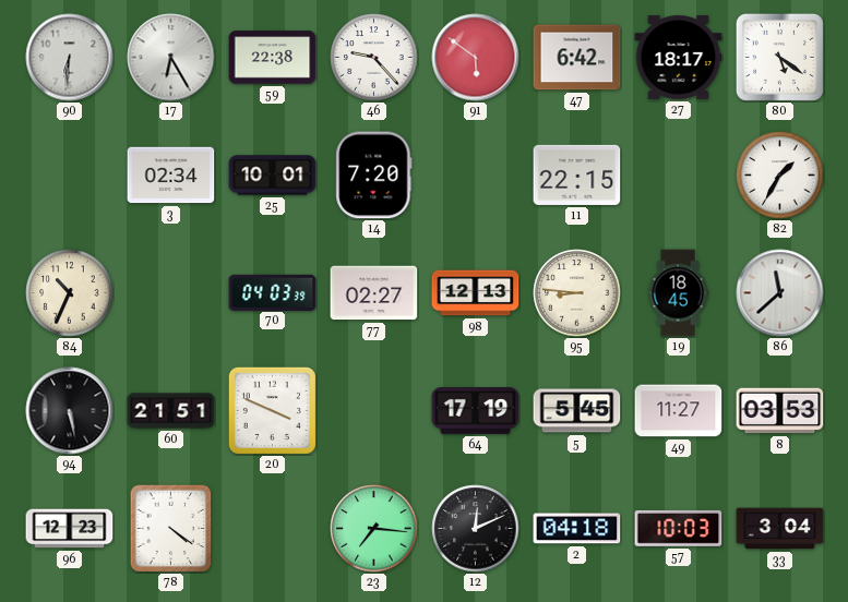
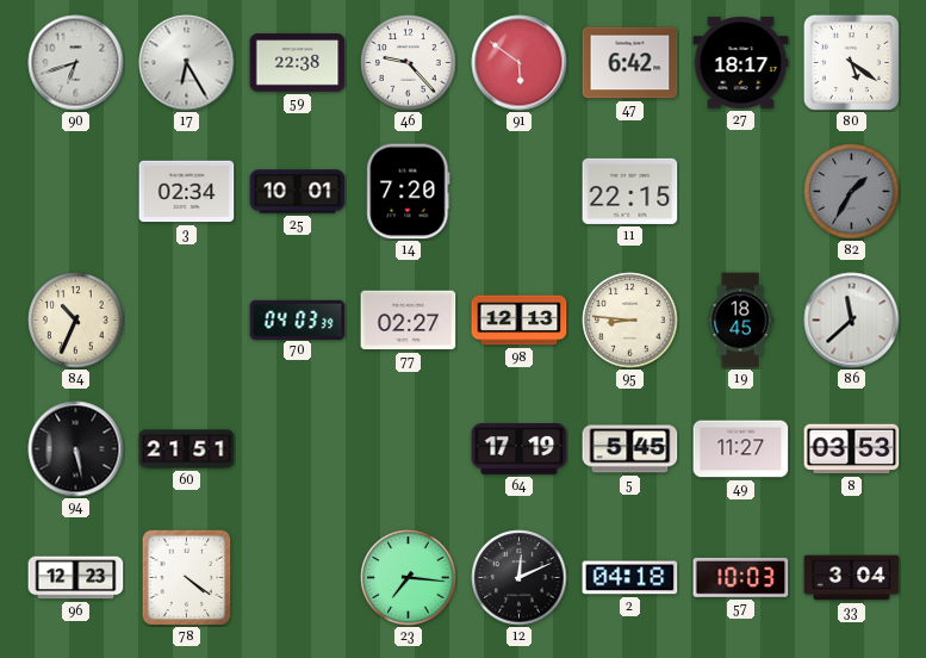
90: 6:31 -> 6:42 (76, 63)
82 dial: white -> grey (852, 192)
20: 3:49 -> none (272, 410)
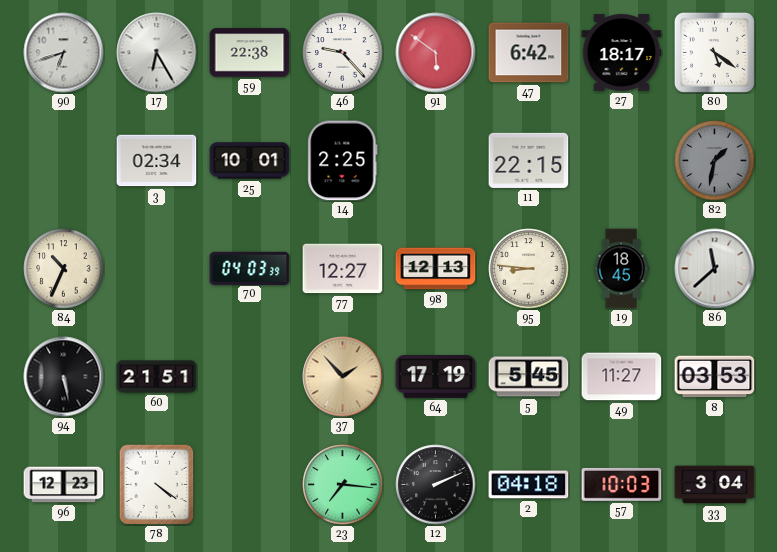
14: 7:20 -> 2:25 (343, 161)
82: 1:35 -> 1:32 (715, 161)
77: 02:27 -> 12:27 (343, 269)
37: none -> 1:53 (343, 377)
12: 12:11 -> 2:11 (436, 485)
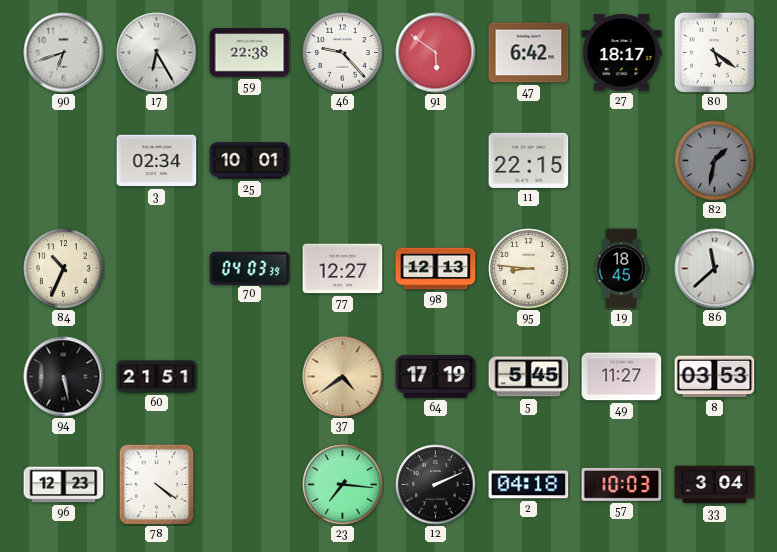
14: 2:25 -> none (343, 161)
37: 1:53 -> 4:39 (343, 377)
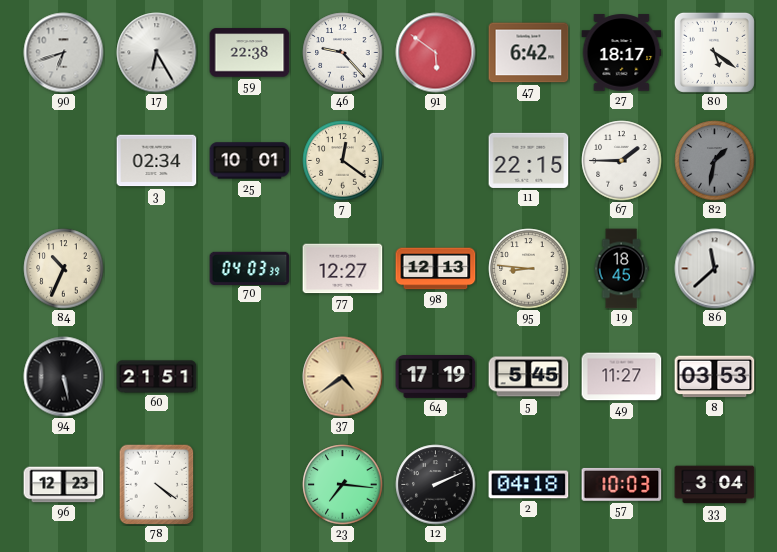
7: none -> 12:21 (343, 161)
67: none -> 1:45 (622, 161)
